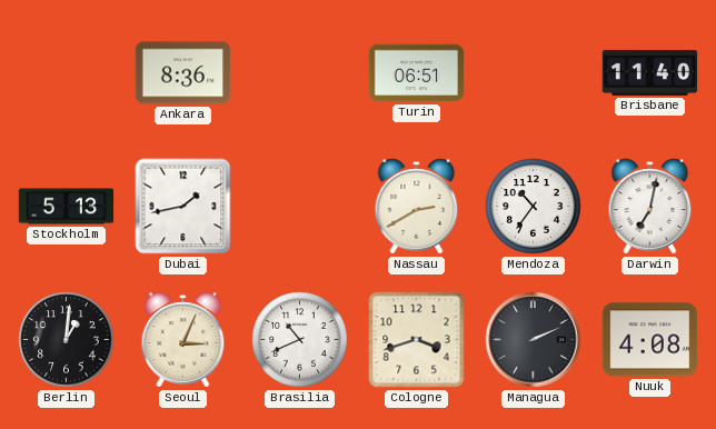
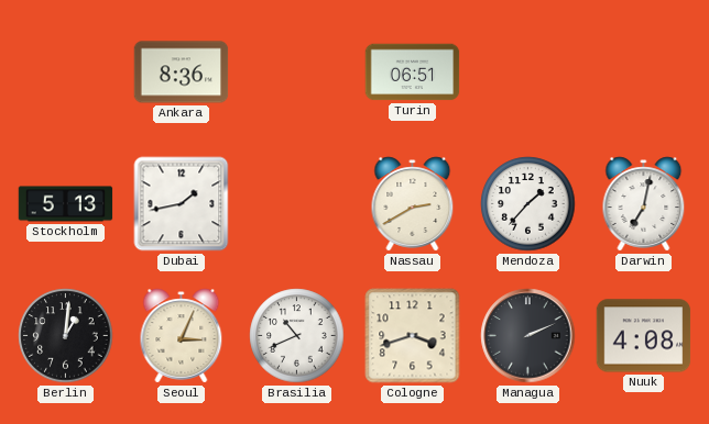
Brisbane: 11:40 -> none (650, 72)
Mendoza: 10:36 -> 1:37 (528, 204)
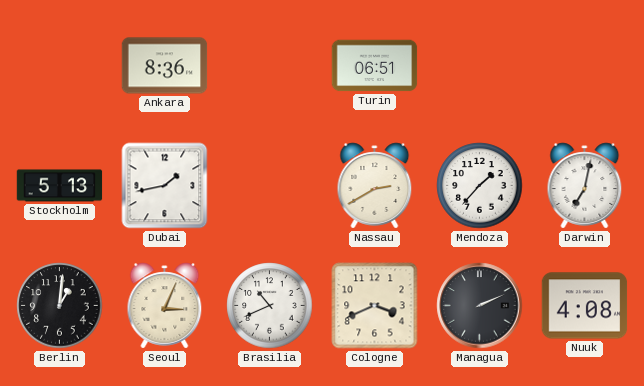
Cologne: 3:42 -> 3:41 (375, 306)
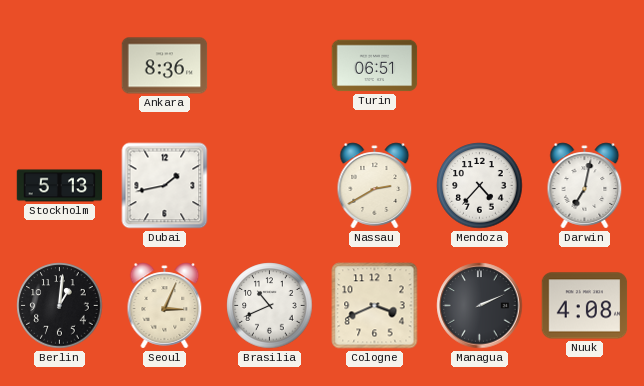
Mendoza: 1:37 -> 4:37 (480, 186)
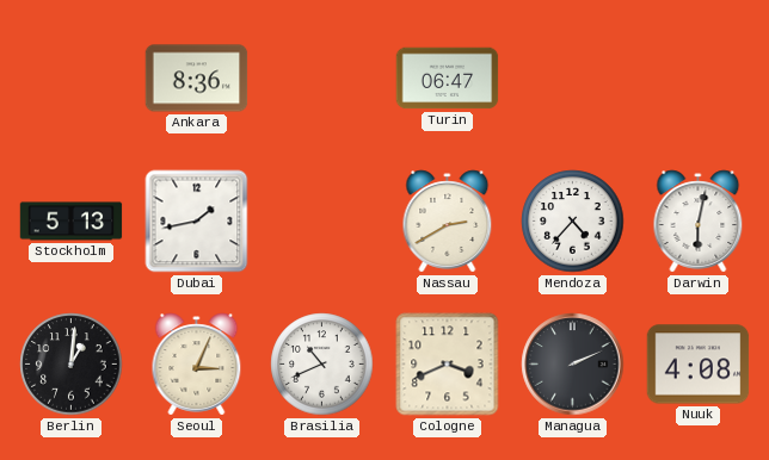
Turin: 06:51 -> 06:47 (448, 79)
Darwin: 7:02 -> 6:02 (699, 222)
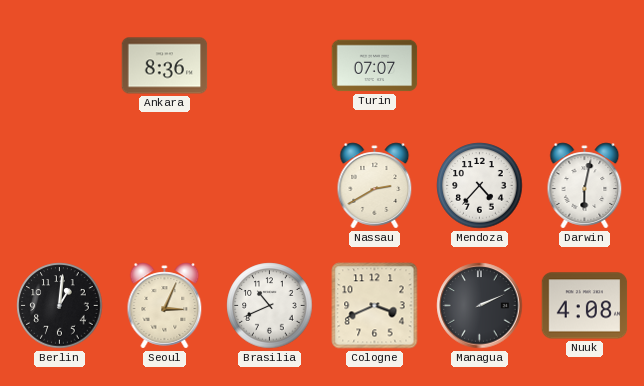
Turin: 06:47 -> 07:07 (375, 66)
Stockholm: 5:13 -> none (72, 222)
Dubai: 1:43 -> none (197, 222)
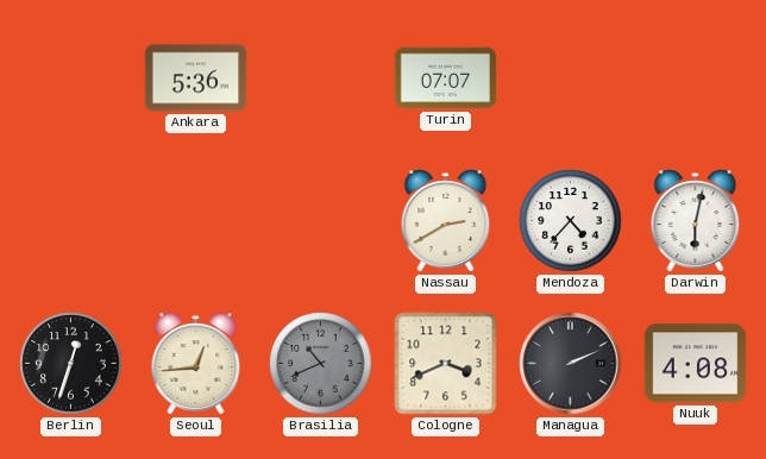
Ankara: 8:36 -> 5:36 (196, 78)
Berlin: 1:01 -> 12:33 (71, 364)
Seoul: 3:04 -> 12:44 (196, 364)
Brasilia dial: white -> grey (321, 364)
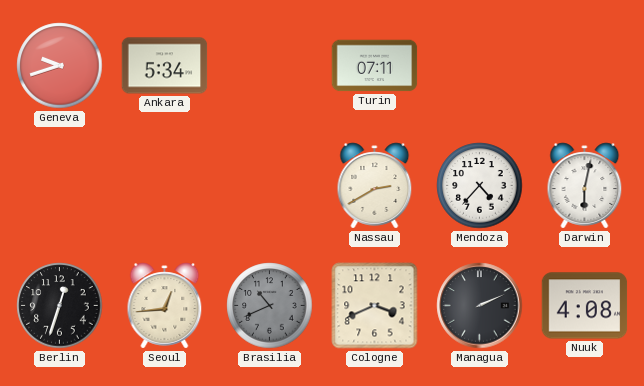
Geneva: none -> 9:42 (60, 66)
Ankara: 5:36 -> 5:34 (165, 66)
Turin: 07:07 -> 07:11 (375, 66)
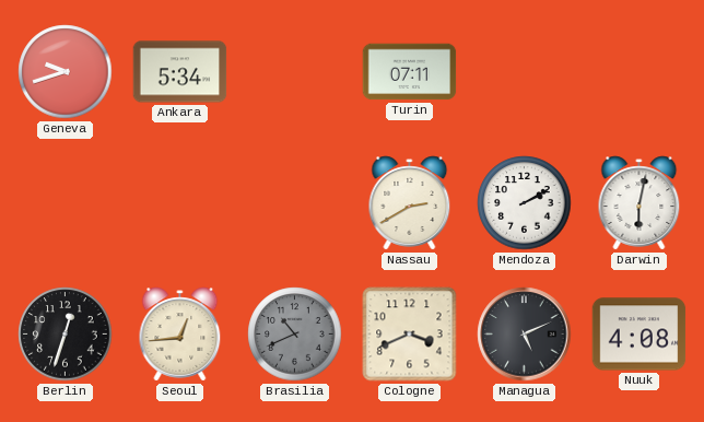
Mendoza: 4:37 -> 2:10 (525, 203)
Managua: 2:11 -> 5:11 (525, 335)
